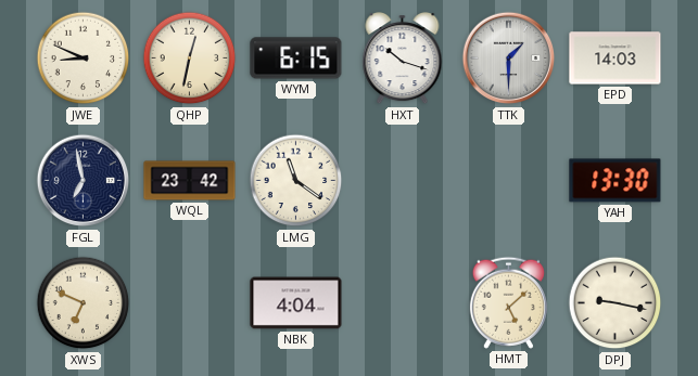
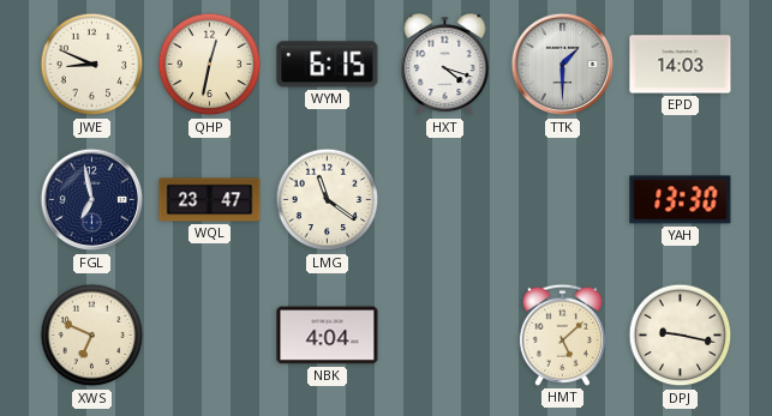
HXT: 10:18 -> 4:18 (445, 66)
WQL: 23:42 -> 23:47 (210, 200)
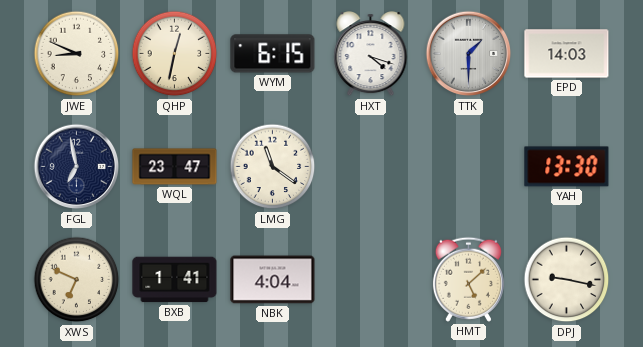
BXB: none -> 1:41 (175, 280)
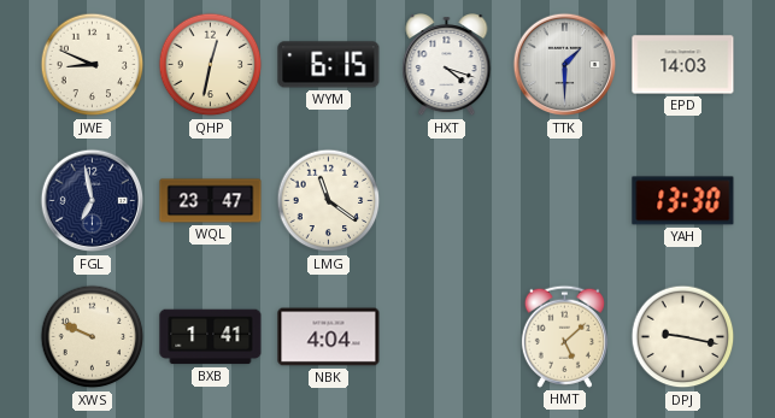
XWS: 6:49 -> 9:49 (93, 337)
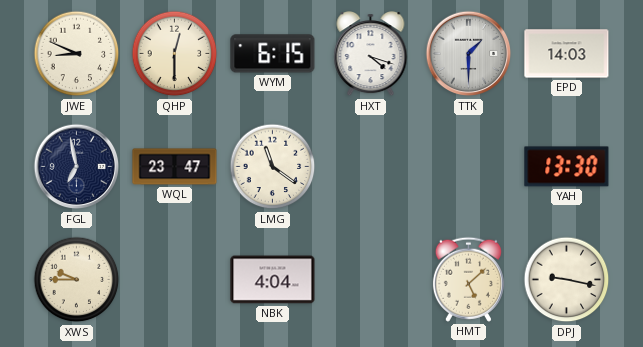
QHP: 12:32 -> 12:30 (175, 54)
XWS: 9:49 -> 9:45 (77, 280)
BXB: 1:41 -> none (211, 337)
